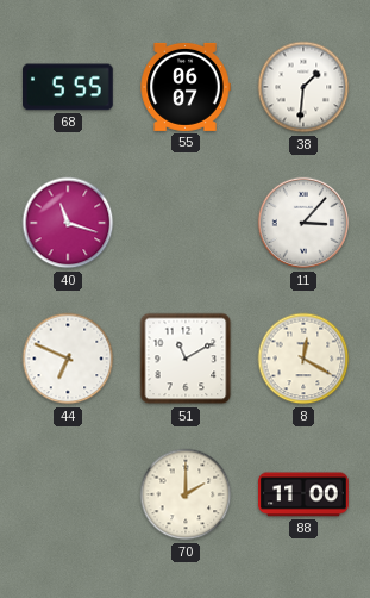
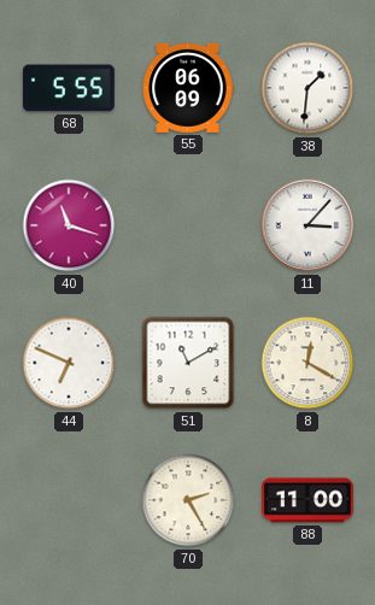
55: 06:07 -> 06:09 (188, 88)
70: 2:00 -> 2:25 (188, 500)
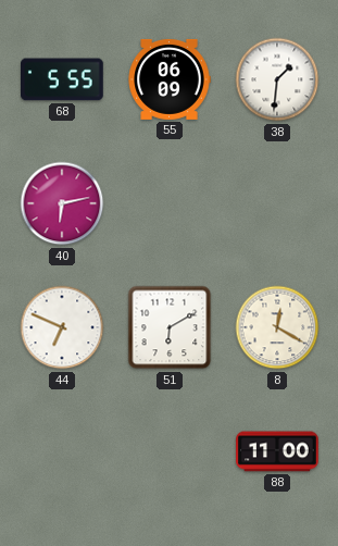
40: 11:18 -> 6:13 (62, 203)
11: 3:07 -> none (307, 225)
51: 11:10 -> 6:10 (170, 327)
70: 2:25 -> none (188, 500)
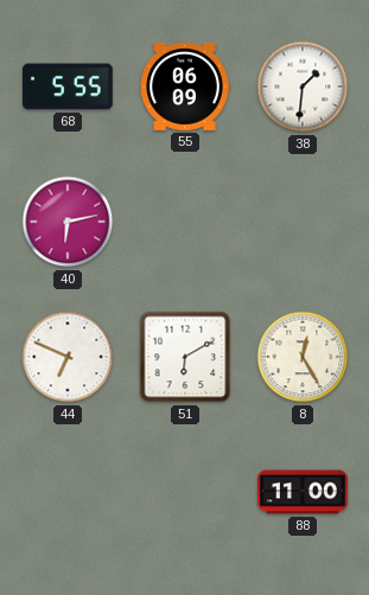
8: 12:20 -> 12:25 (303, 357)
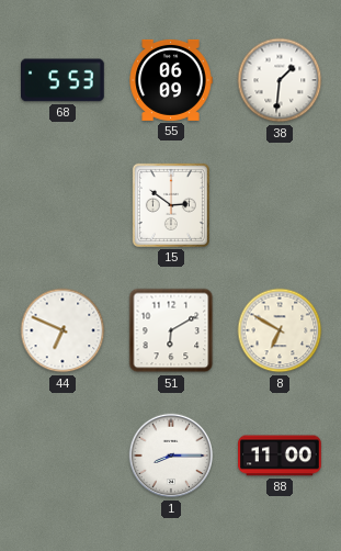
68: 5:55 -> 5:53 (64, 80)
40: 6:13 -> none (68, 222)
15: none -> 2:51 (171, 205)
8: 12:25 -> 6:50 (280, 330)
1: none -> 8:15 (171, 456)
